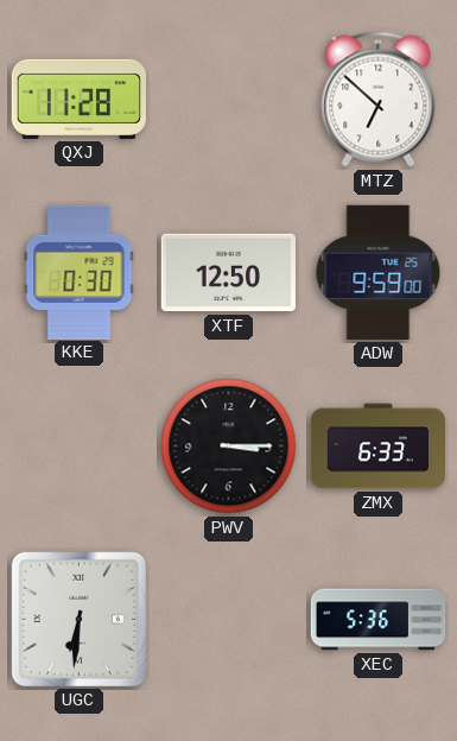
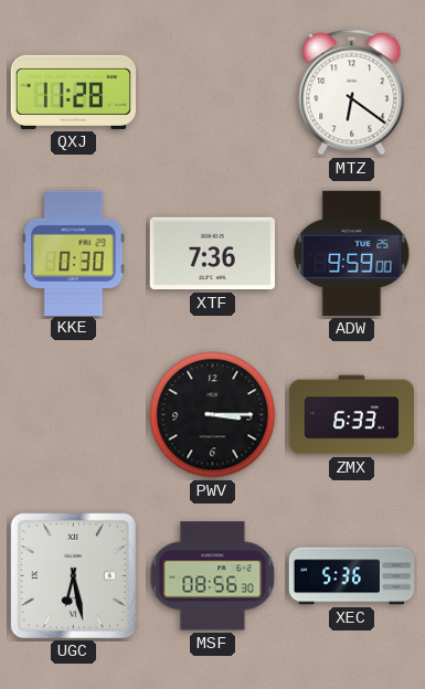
MTZ: 6:52 -> 6:21 (352, 93)
XTF: 12:50 -> 7:36 (212, 254)
UGC: 6:31 -> 6:28 (73, 575)
MSF: none -> 08:56 (213, 576)
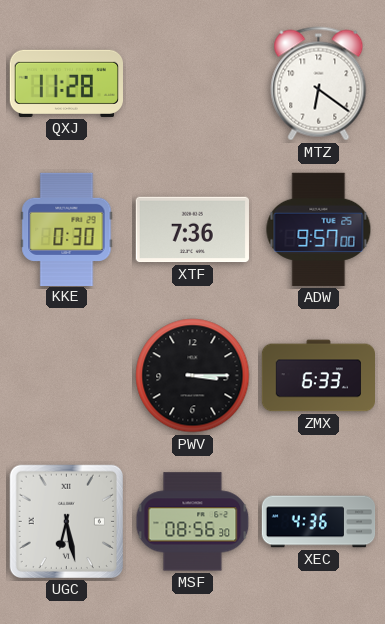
ADW: 9:59 -> 9:57 (319, 229)
XEC: 5:36 -> 4:36 (319, 522)
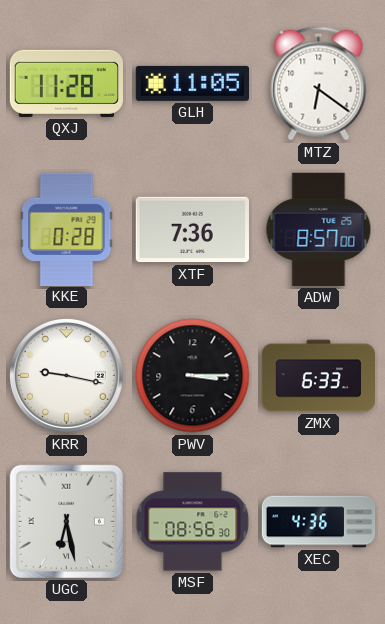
GLH: none -> 11:05 (192, 83)
KKE: 0:30 -> 0:28 (67, 229)
ADW: 9:57 -> 8:57 (319, 229)
KRR: none -> 9:17 (66, 375)
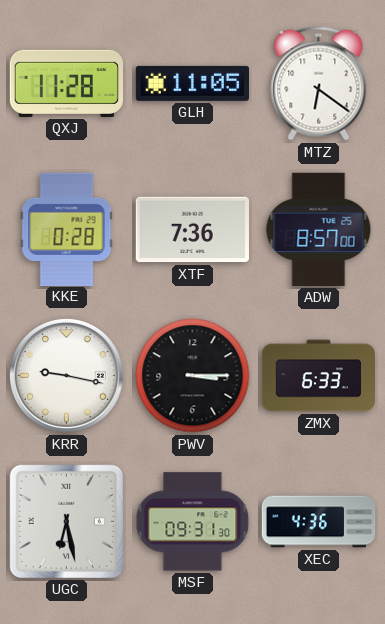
MSF: 08:56 -> 09:31 (193, 522)
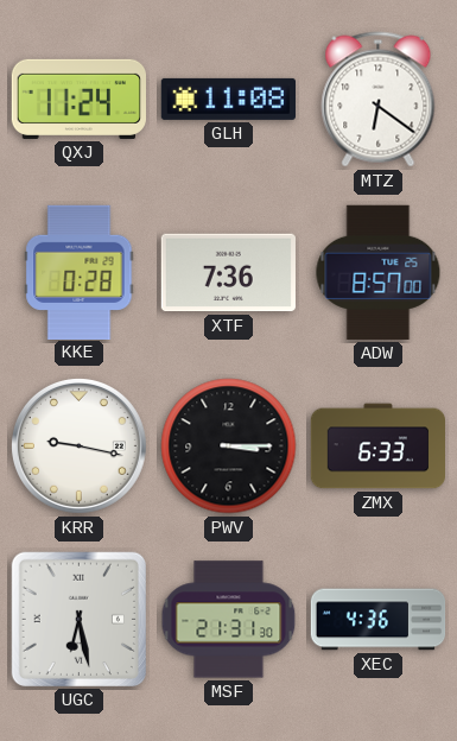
QXJ: 11:28 -> 11:24 (78, 99)
GLH: 11:05 -> 11:08 (228, 99)
MSF: 09:31 -> 21:31 (229, 620)
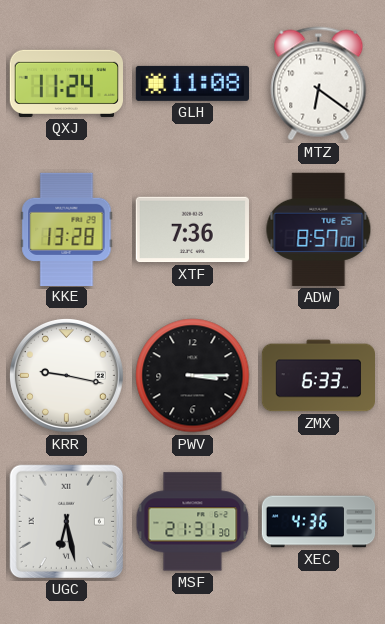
KKE: 0:28 -> 13:28 (67, 229)
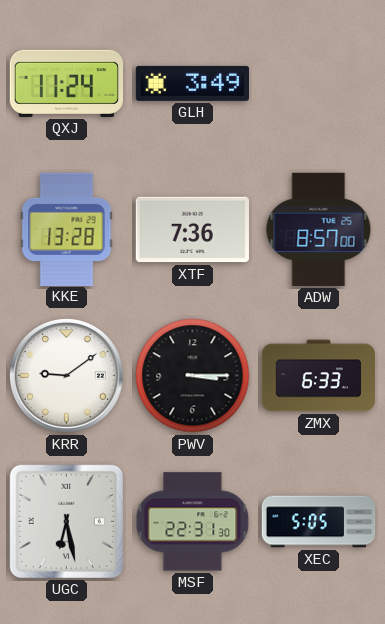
GLH: 11:08 -> 3:49 (192, 83)
MTZ: 6:21 -> none (319, 84)
KRR: 9:17 -> 9:09 (66, 375)
MSF: 21:31 -> 22:31 (193, 522)
XEC: 4:36 -> 5:05 (319, 522)
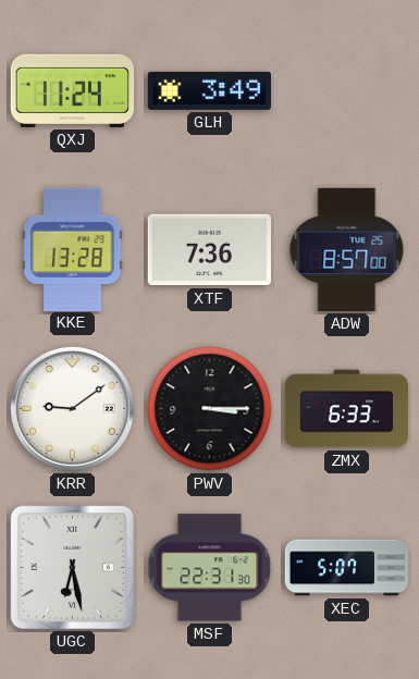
XEC: 5:05 -> 5:07 (347, 568)
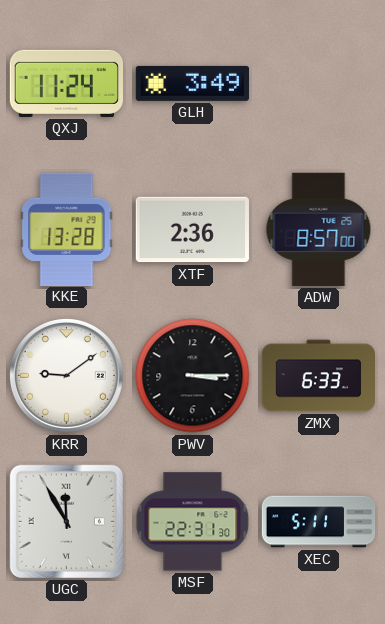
XTF: 7:36 -> 2:36 (192, 230)
UGC: 6:28 -> 11:55 (66, 521)
XEC: 5:07 -> 5:11 (319, 522)
